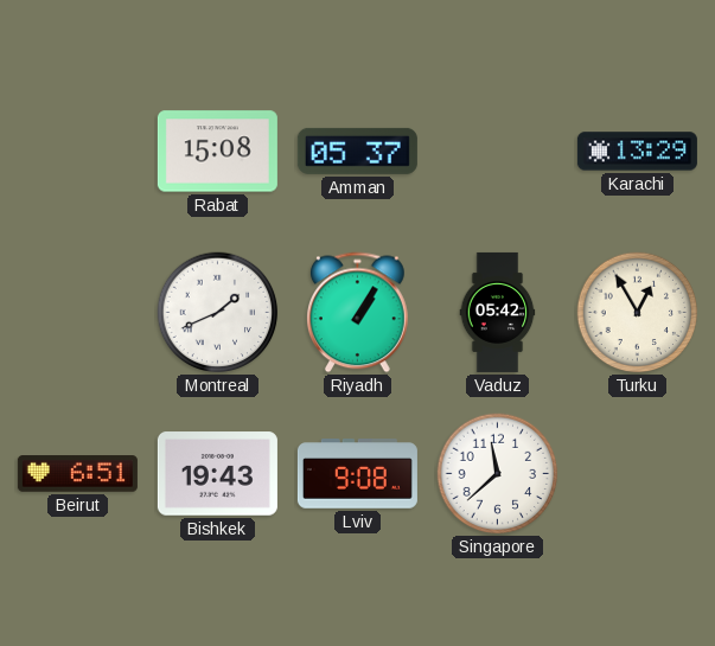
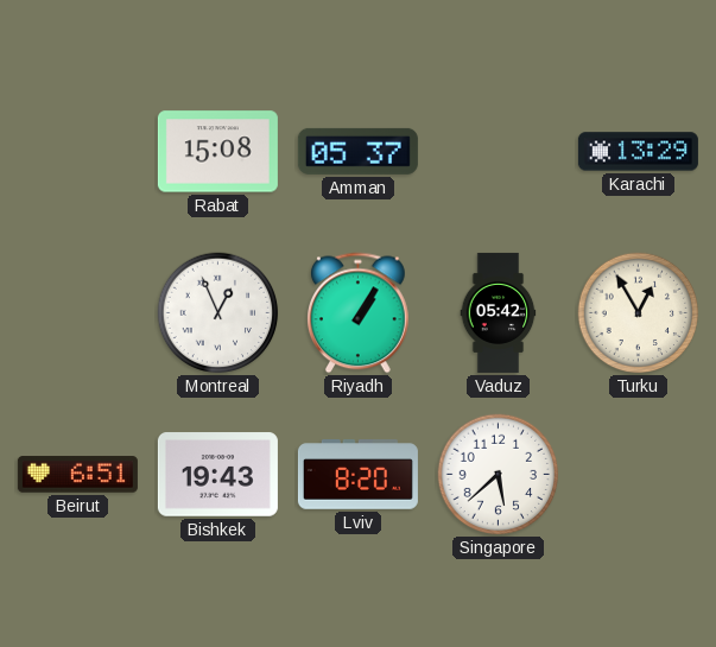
Montreal: 1:41 -> 12:56 (218, 313)
Lviv: 9:08 -> 8:20 (357, 475)
Singapore: 11:38 -> 5:38 (499, 475)
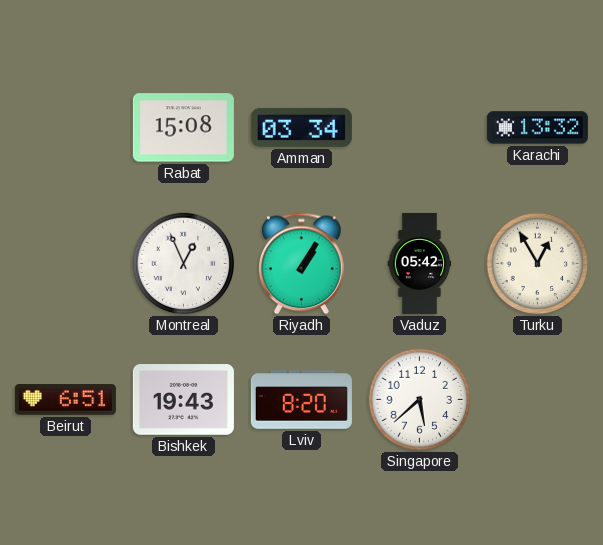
Amman: 05:37 -> 03:34 (301, 127)
Karachi: 13:29 -> 13:32 (537, 128)
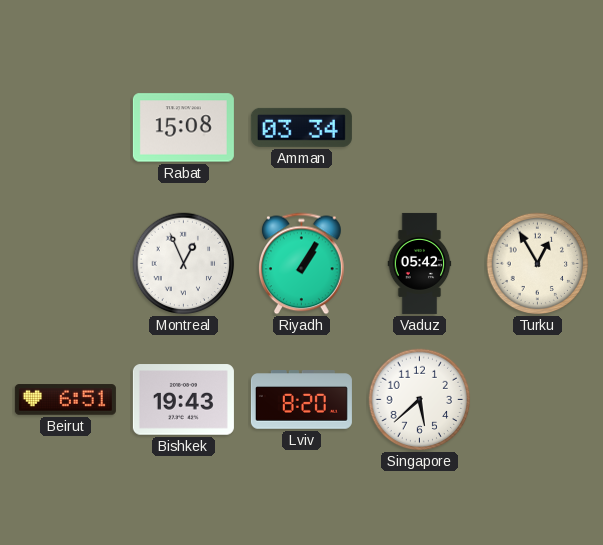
Karachi: 13:32 -> none (537, 128)
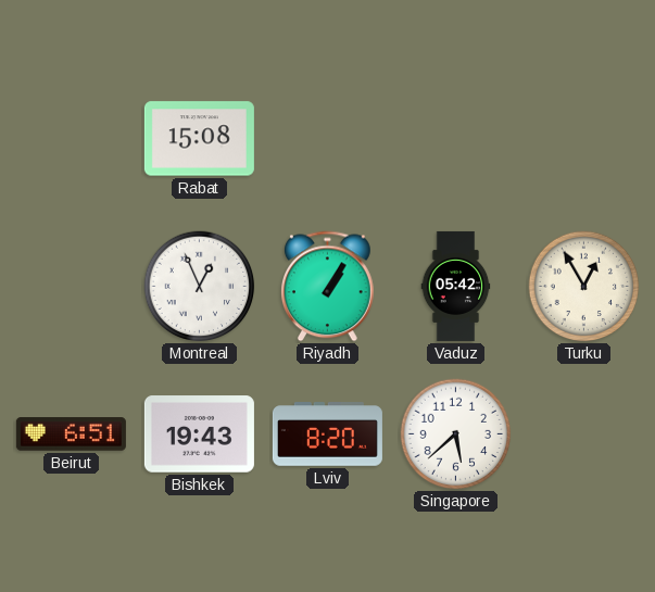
Amman: 03:34 -> none (301, 127)
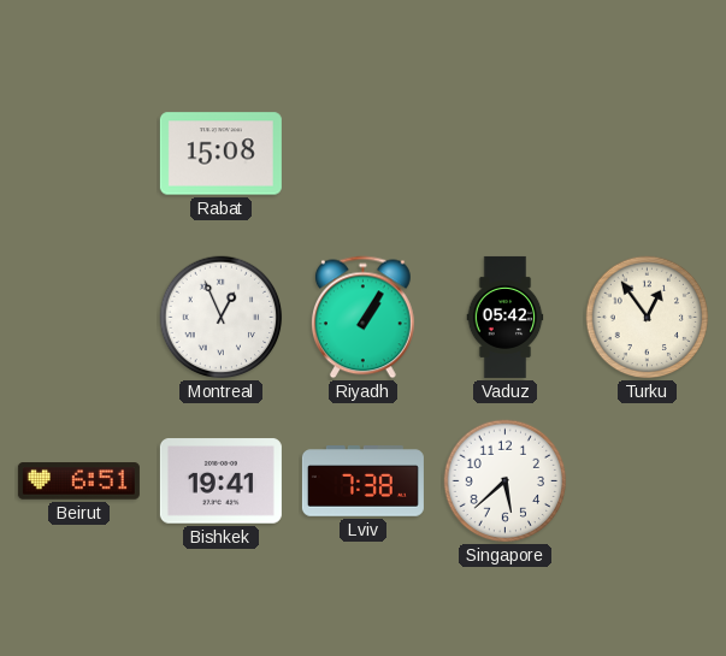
Turku: 12:55 -> 12:54 (648, 318)
Bishkek: 19:43 -> 19:41 (220, 481)
Lviv: 8:20 -> 7:38 (362, 481)
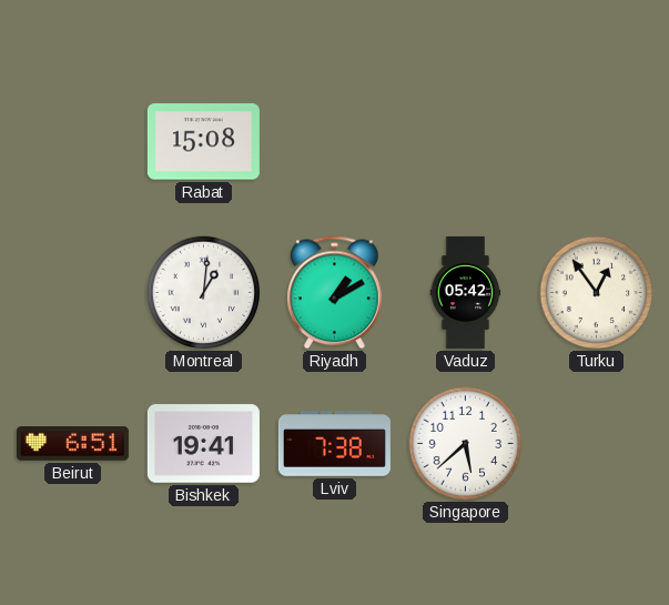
Montreal: 12:56 -> 1:01 (204, 293)
Riyadh: 1:05 -> 1:10 (335, 293)
